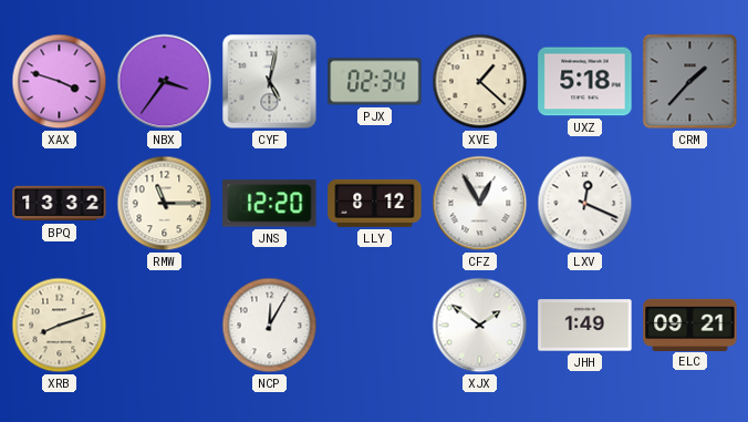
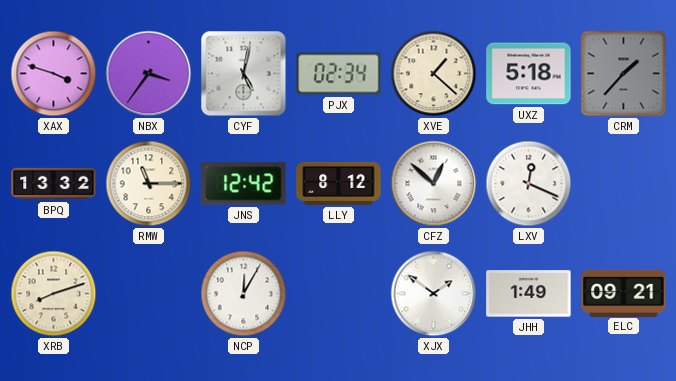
JNS: 12:20 -> 12:42 (244, 184)
CFZ: 12:55 -> 12:52 (434, 184)
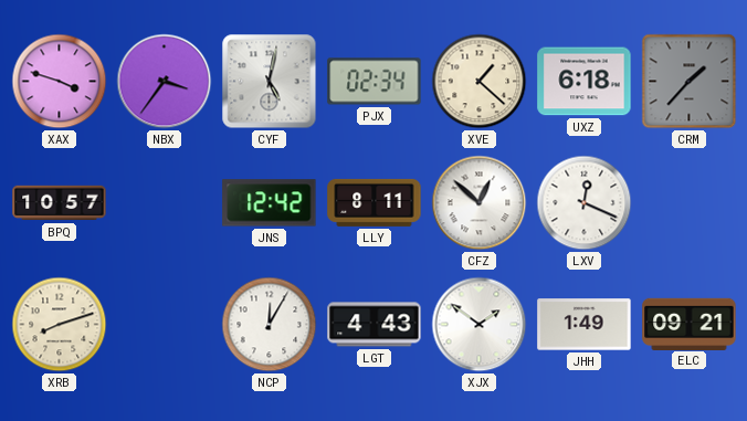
UXZ: 5:18 -> 6:18 (585, 82)
BPQ: 13:32 -> 10:57 (60, 203)
RMW: 11:15 -> none (149, 184)
LLY: 8:12 -> 8:11 (375, 202)
LGT: none -> 4:43 (375, 325)
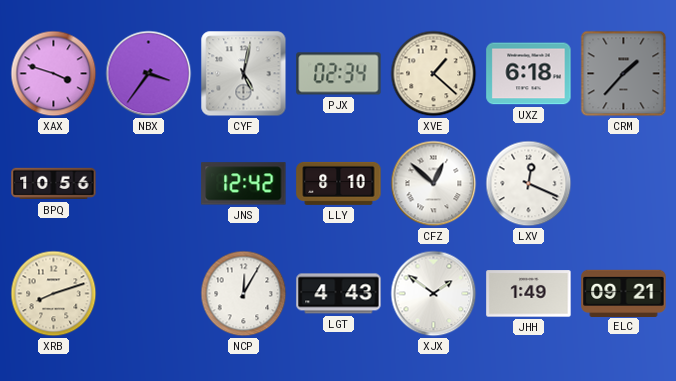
BPQ: 10:57 -> 10:56 (54, 184)
LLY: 8:11 -> 8:10 (339, 183)
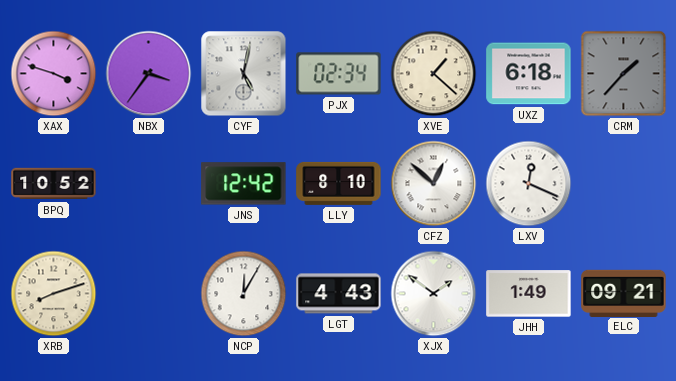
BPQ: 10:56 -> 10:52 (54, 184)
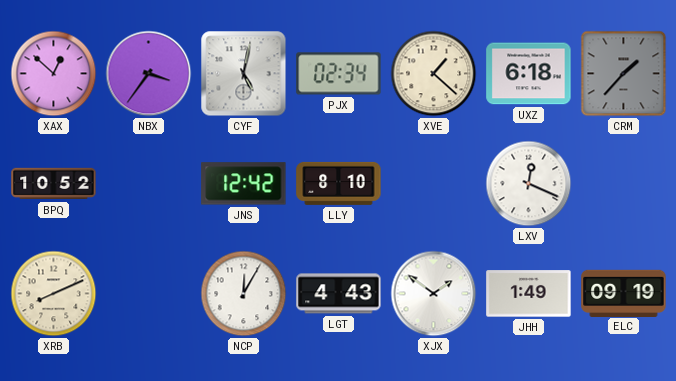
XAX: 3:48 -> 12:52 (54, 74)
CFZ: 12:52 -> none (434, 184)
XRB: 8:12 -> 8:11 (54, 294)
ELC: 09:21 -> 09:19 (624, 293)
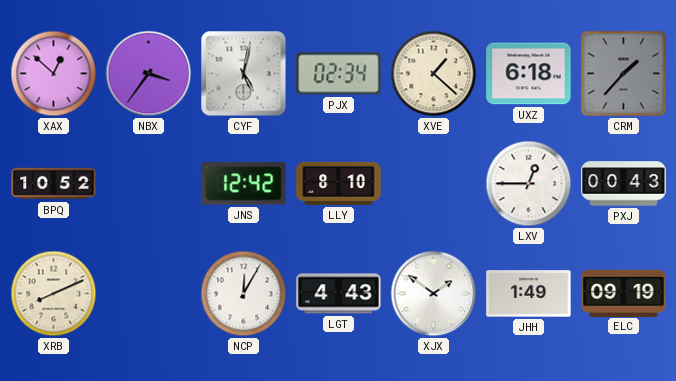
LXV: 12:19 -> 12:45 (529, 184)
PXJ: none -> 00:43 (624, 184)
